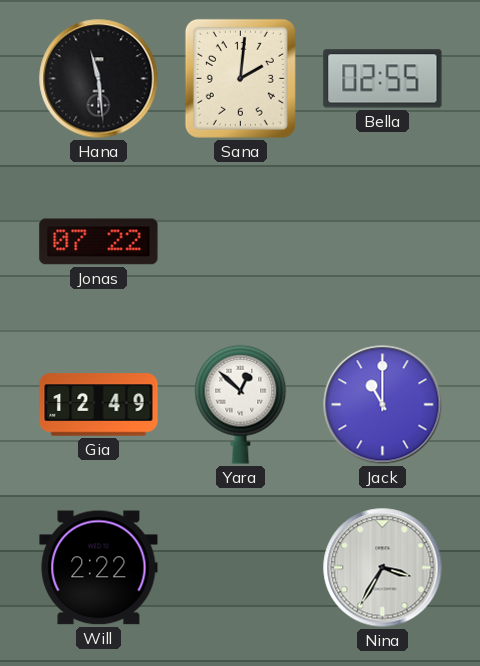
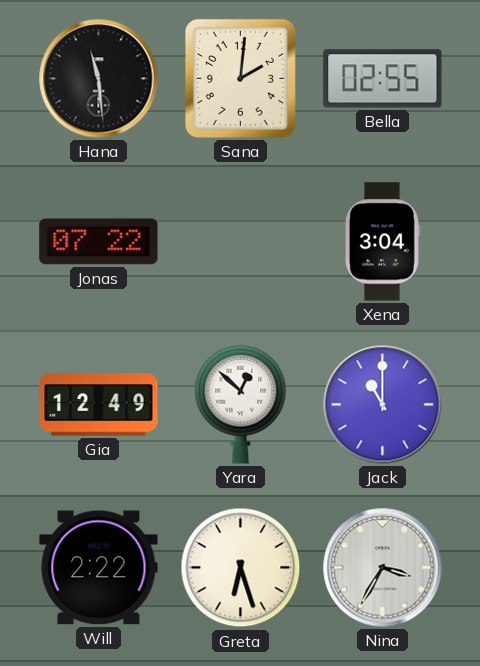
Xena: none -> 3:04 (383, 242)
Greta: none -> 6:27 (241, 568)
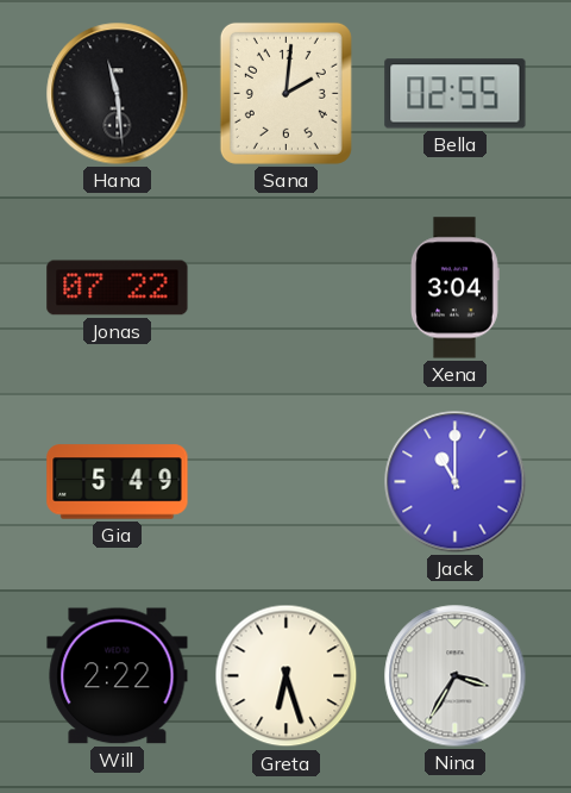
Gia: 12:49 -> 5:49 (118, 482)
Yara: 12:52 -> none (241, 404)
